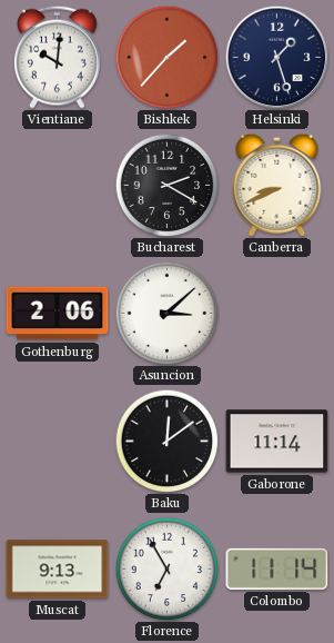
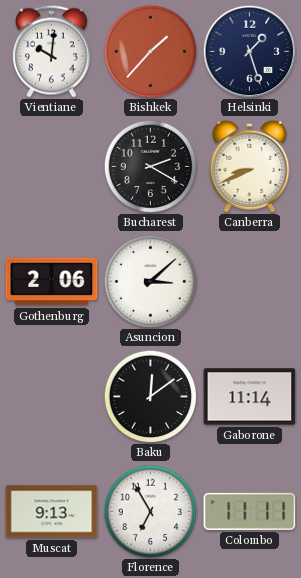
Colombo: 11:14 -> 11:11 (250, 511)
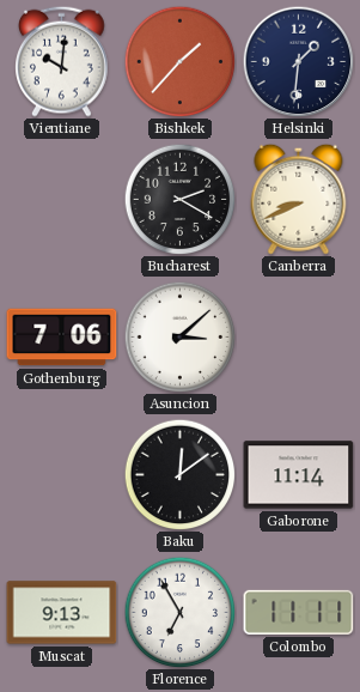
Helsinki: 1:27 -> 1:31 (298, 61)
Gothenburg: 2:06 -> 7:06 (62, 338)
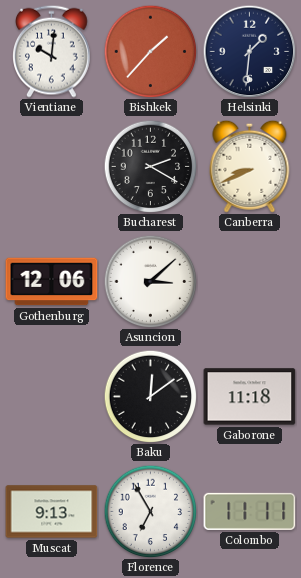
Gothenburg: 7:06 -> 12:06 (52, 282)
Gaborone: 11:14 -> 11:18 (250, 397)
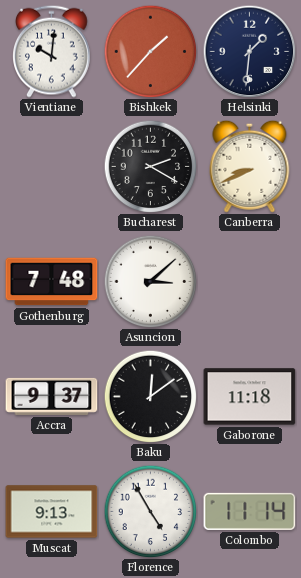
Gothenburg: 12:06 -> 7:48 (52, 282)
Accra: none -> 9:37 (52, 396)
Florence: 6:55 -> 4:55 (150, 511)
Colombo: 11:11 -> 11:14 (250, 511)
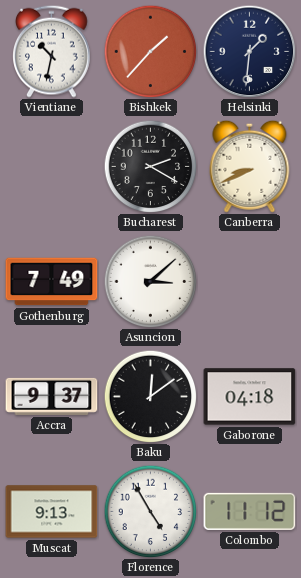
Vientiane: 10:01 -> 10:32 (52, 51)
Gothenburg: 7:48 -> 7:49 (52, 282)
Gaborone: 11:18 -> 04:18 (250, 397)
Colombo: 11:14 -> 11:12 (250, 511)
